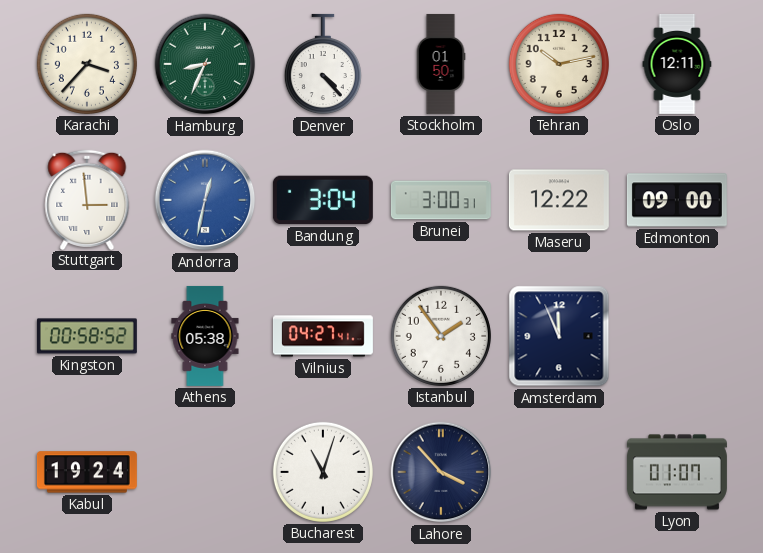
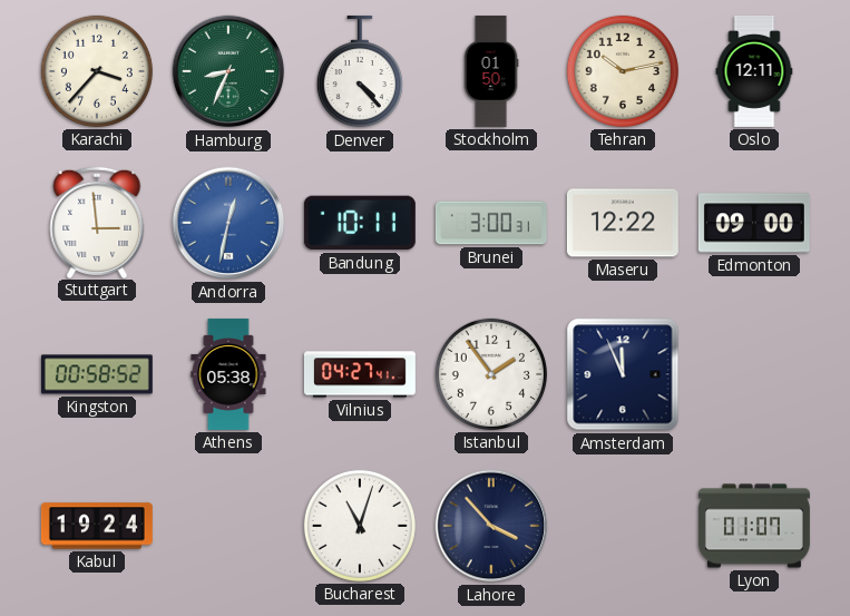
Bandung: 3:04 -> 10:11 (360, 223)
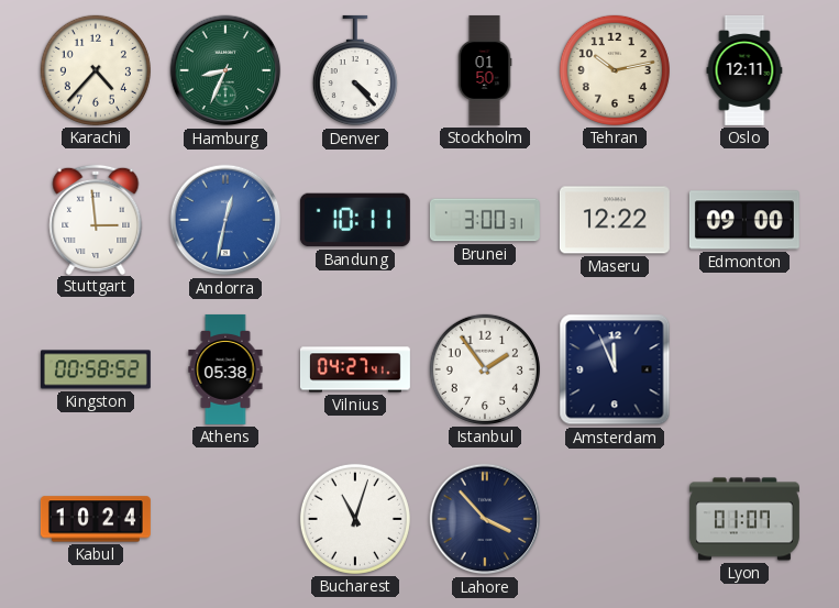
Karachi: 3:37 -> 4:37 (96, 70)
Kabul: 19:24 -> 10:24 (96, 519)
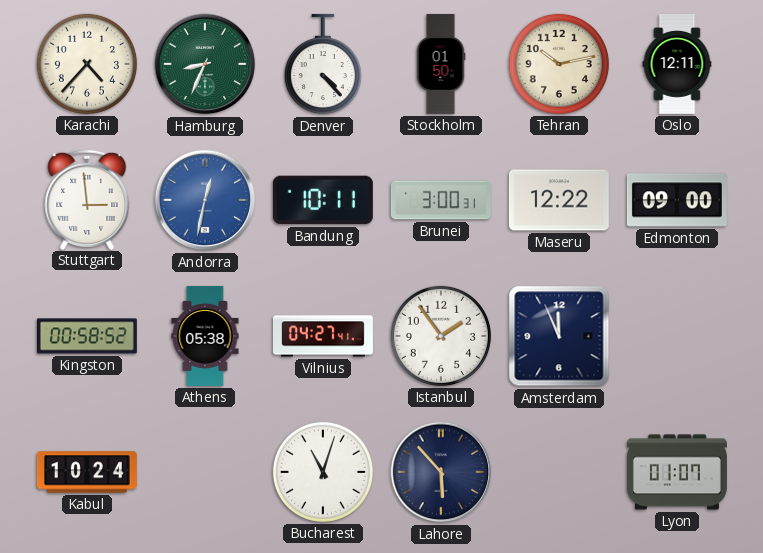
Lahore: 3:53 -> 5:53 (441, 472)
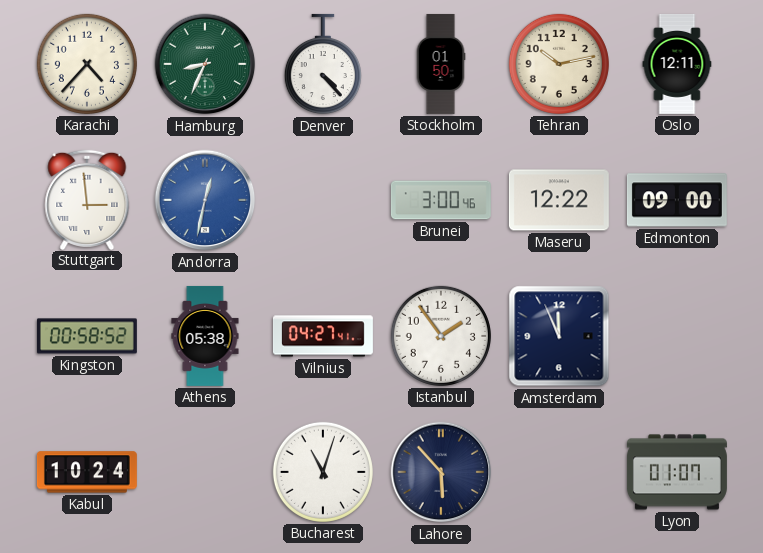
Bandung: 10:11 -> none (323, 200)
Brunei: 3:00:31 -> 3:00:46 (441, 200)
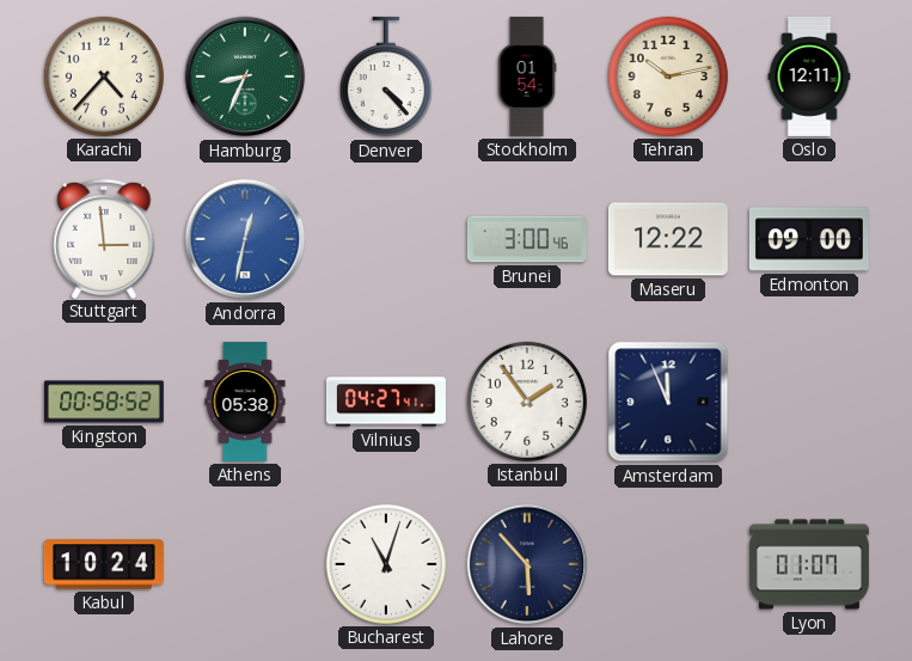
Stockholm: 01:50 -> 01:54 (527, 76)
